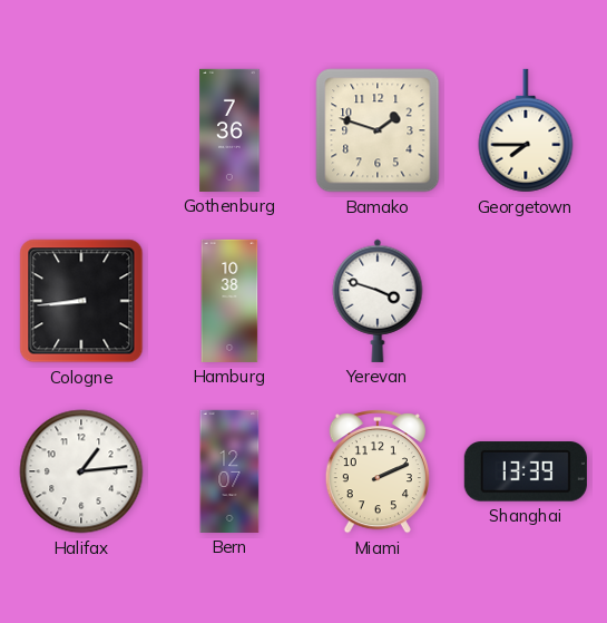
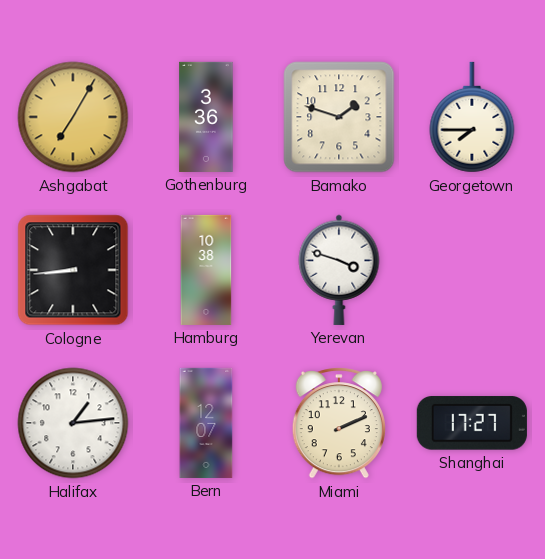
Ashgabat: none -> 7:05 (73, 117)
Gothenburg: 7:36 -> 3:36 (206, 117)
Shanghai: 13:39 -> 17:27 (472, 423)
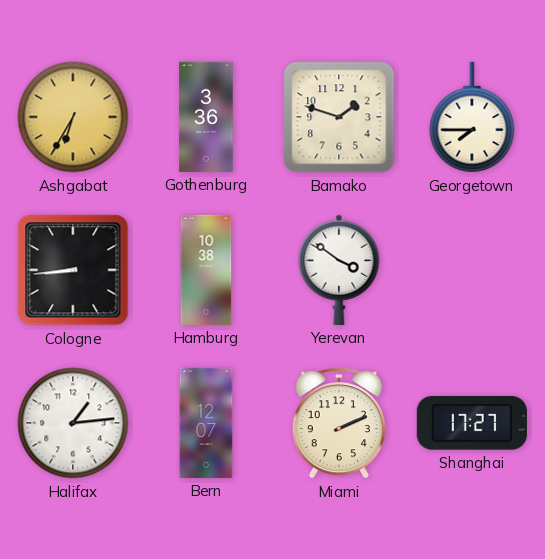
Ashgabat: 7:05 -> 6:35 (73, 117)
Yerevan: 3:48 -> 3:51 (339, 270)
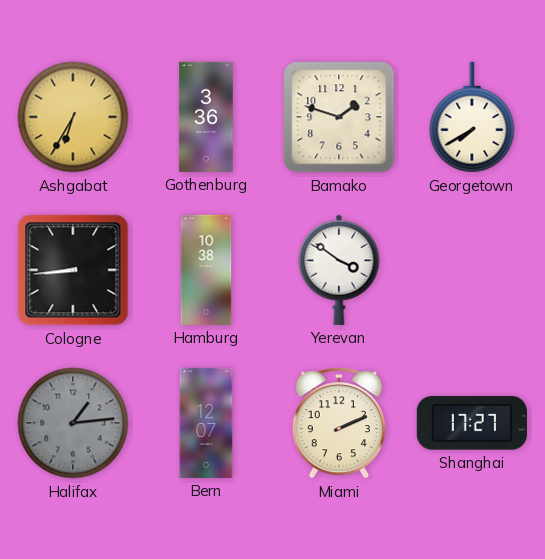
Georgetown: 7:45 -> 7:40 (472, 117)
Halifax dial: white -> grey (73, 423)
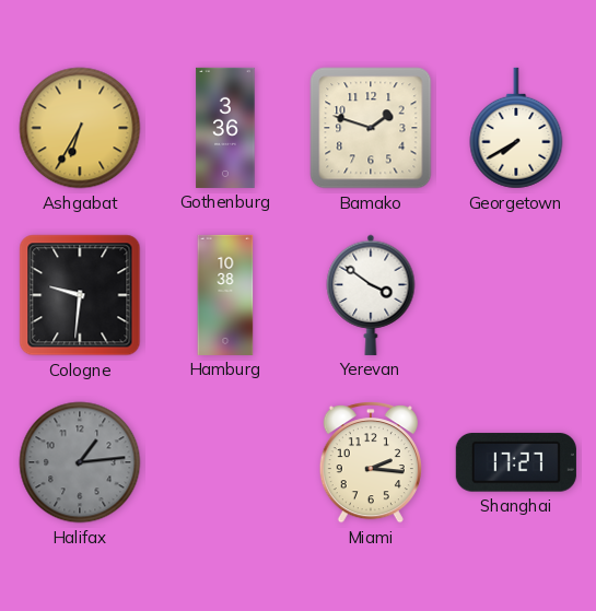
Cologne: 8:44 -> 9:31 (80, 295)
Bern: 12:07 -> none (206, 423)
Miami: 2:11 -> 2:16 (371, 462)
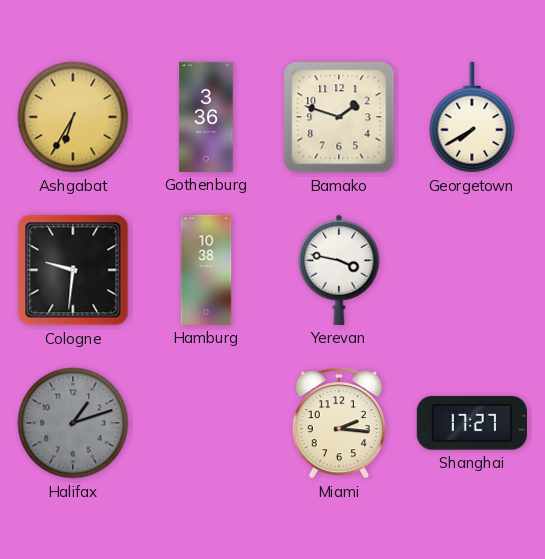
Yerevan: 3:51 -> 3:47 (339, 270)
Halifax: 1:14 -> 1:12 (73, 423)
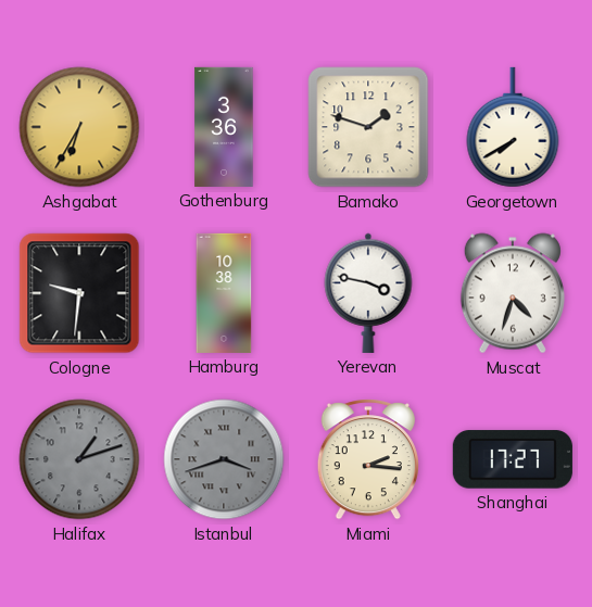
Muscat: none -> 4:33 (513, 293)
Istanbul: none -> 3:42 (224, 459)
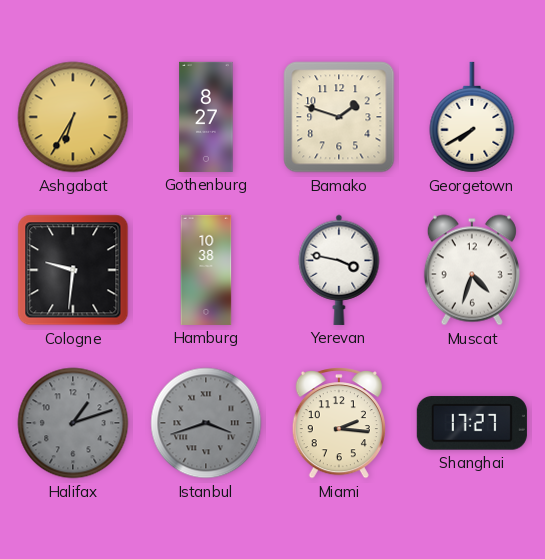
Gothenburg: 3:36 -> 8:27 (206, 117)
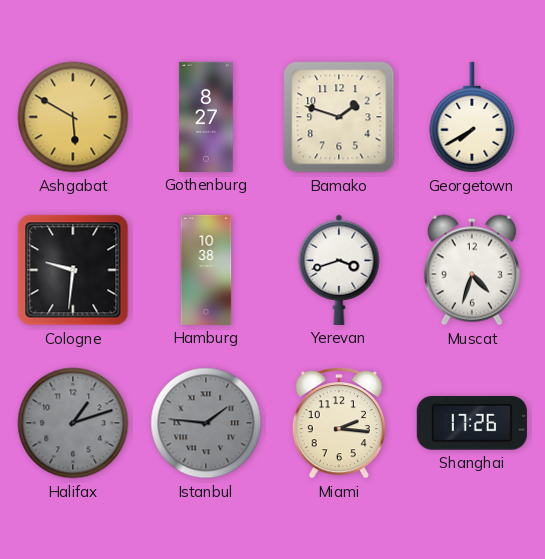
Ashgabat: 6:35 -> 5:50 (73, 117)
Yerevan: 3:47 -> 3:42 (339, 270)
Istanbul: 3:42 -> 1:46 (206, 423)
Shanghai: 17:27 -> 17:26 (472, 423)
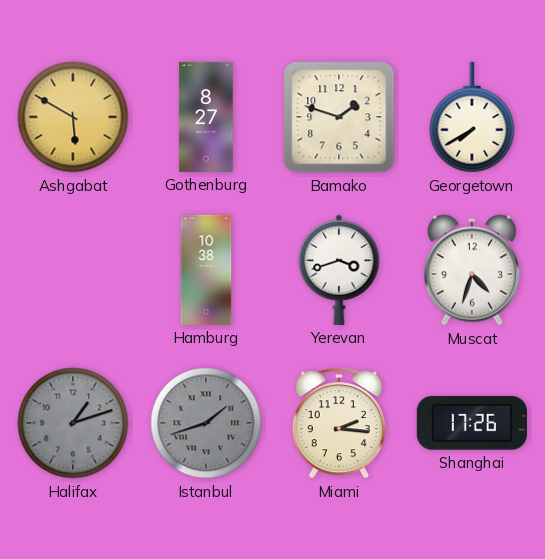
Cologne: 9:31 -> none (73, 270)
Istanbul: 1:46 -> 1:42 (206, 423)
